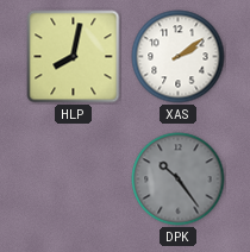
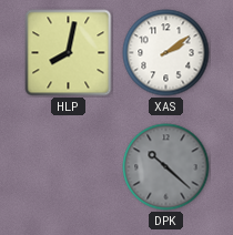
DPK: 10:24 -> 10:22 (166, 167)
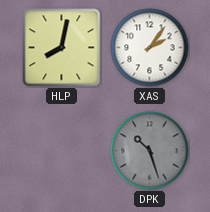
XAS: 2:09 -> 2:06 (150, 48)
DPK: 10:22 -> 10:27 (150, 151)
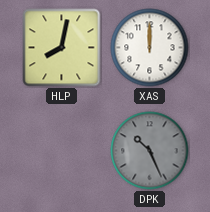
XAS: 2:06 -> 12:00 (150, 48)
DPK: 10:27 -> 10:26 (150, 151)
